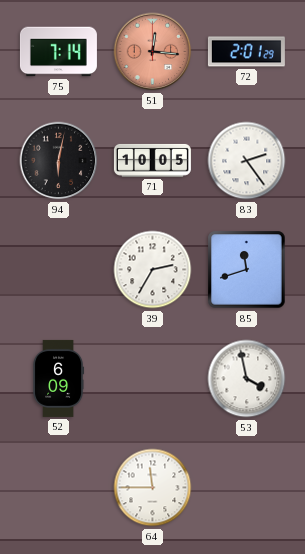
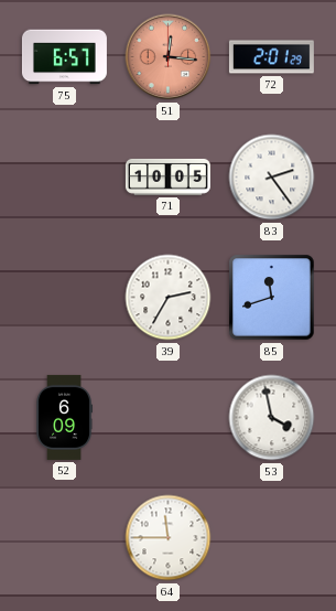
75: 7:14 -> 6:57 (64, 57)
94: 6:02 -> none (59, 161)
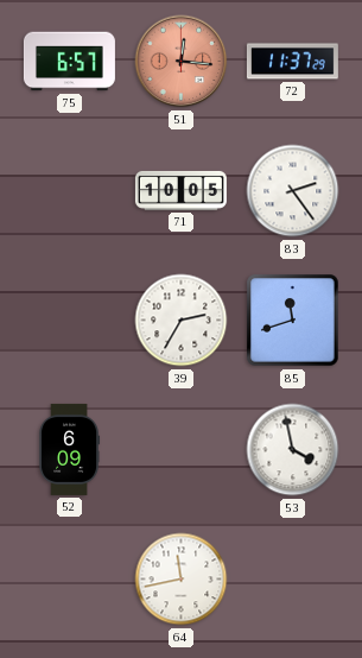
72: 2:01 -> 11:37 (292, 62)
64: 11:45 -> 11:43 (182, 580)
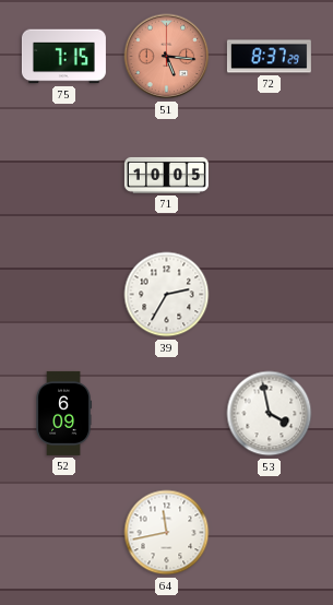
75: 6:57 -> 7:15 (63, 57)
51: 12:16 -> 5:16 (167, 57)
72: 11:37 -> 8:37 (269, 57)
83: 2:24 -> none (293, 191)
85: 11:42 -> none (293, 321)
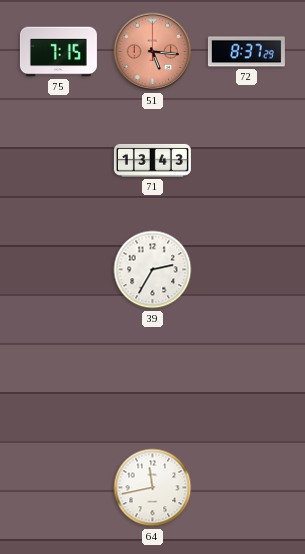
71: 10:05 -> 13:43 (152, 160)
52: 6:09 -> none (64, 413)
53: 3:58 -> none (270, 414)
